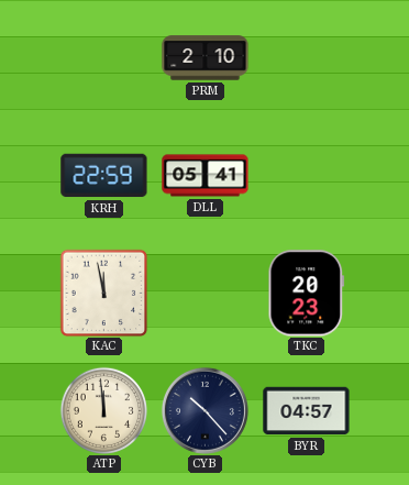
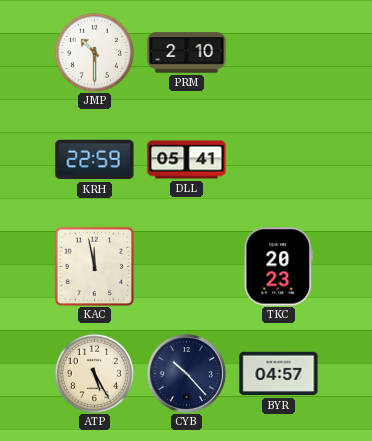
JMP: none -> 10:30 (94, 52)
ATP: 11:59 -> 5:25 (94, 373)
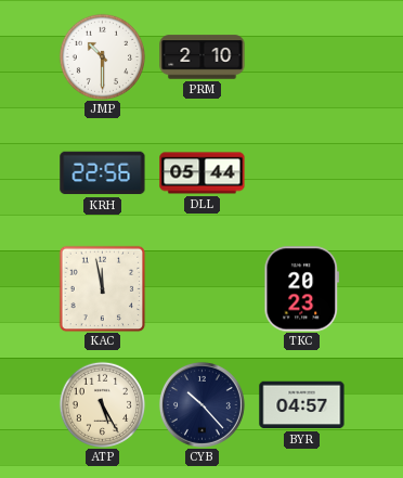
KRH: 22:59 -> 22:56 (103, 173)
DLL: 05:41 -> 05:44 (203, 173)
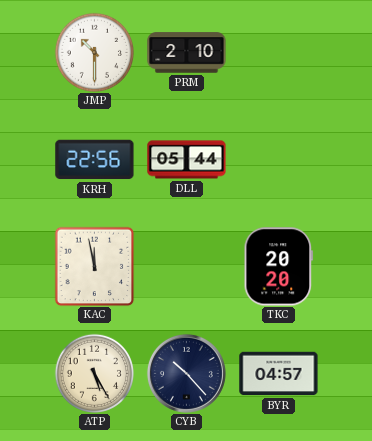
TKC: 20:23 -> 20:20 (278, 267)
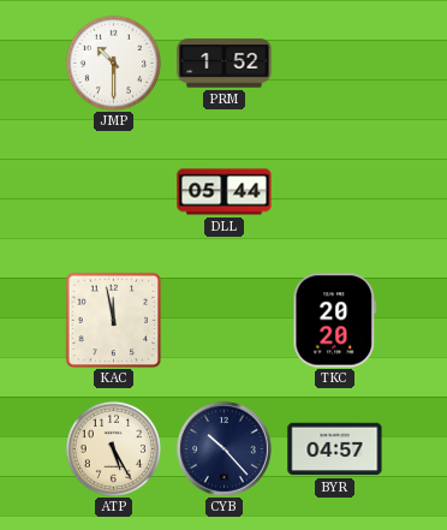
PRM: 2:10 -> 1:52 (225, 64)
KRH: 22:56 -> none (95, 160)
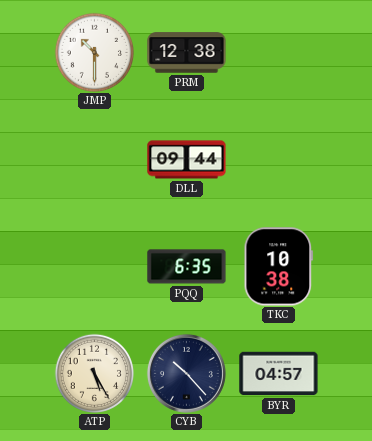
PRM: 1:52 -> 12:38 (187, 53)
DLL: 05:44 -> 09:44 (187, 160)
KAC: 11:58 -> none (113, 320)
PQQ: none -> 6:35 (187, 267)
TKC: 20:20 -> 10:38 (278, 267)
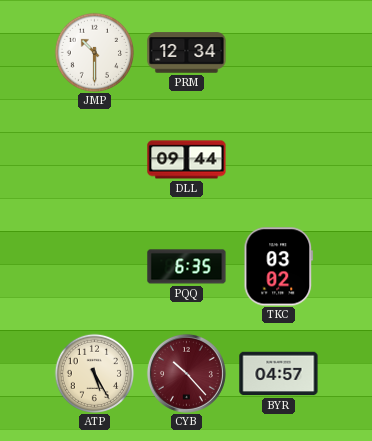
PRM: 12:38 -> 12:34 (187, 53)
TKC: 10:38 -> 03:02 (278, 267)
CYB dial: navy -> burgundy (186, 373)
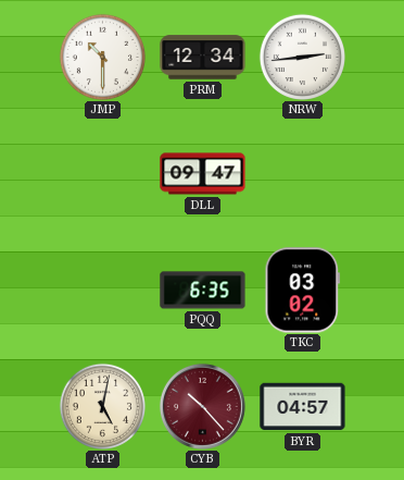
NRW: none -> 2:44 (302, 57)
DLL: 09:44 -> 09:47 (203, 174)
ATP: 5:25 -> 5:02 (102, 406)
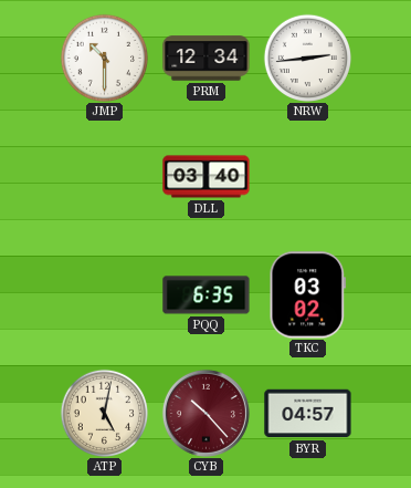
DLL: 09:47 -> 03:40 (207, 177)
